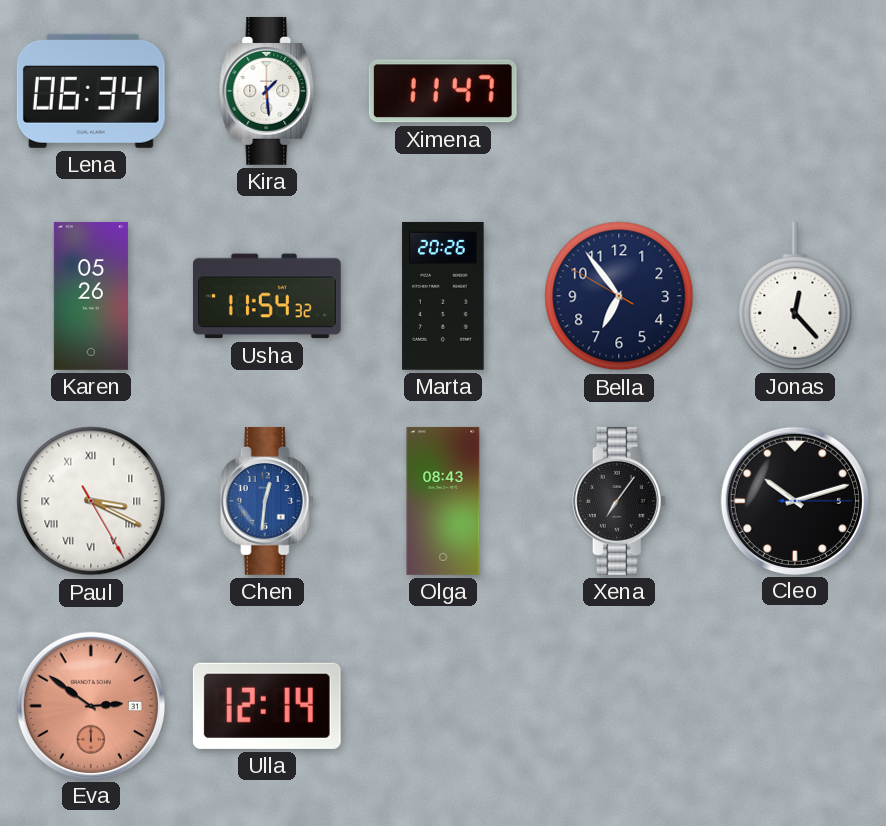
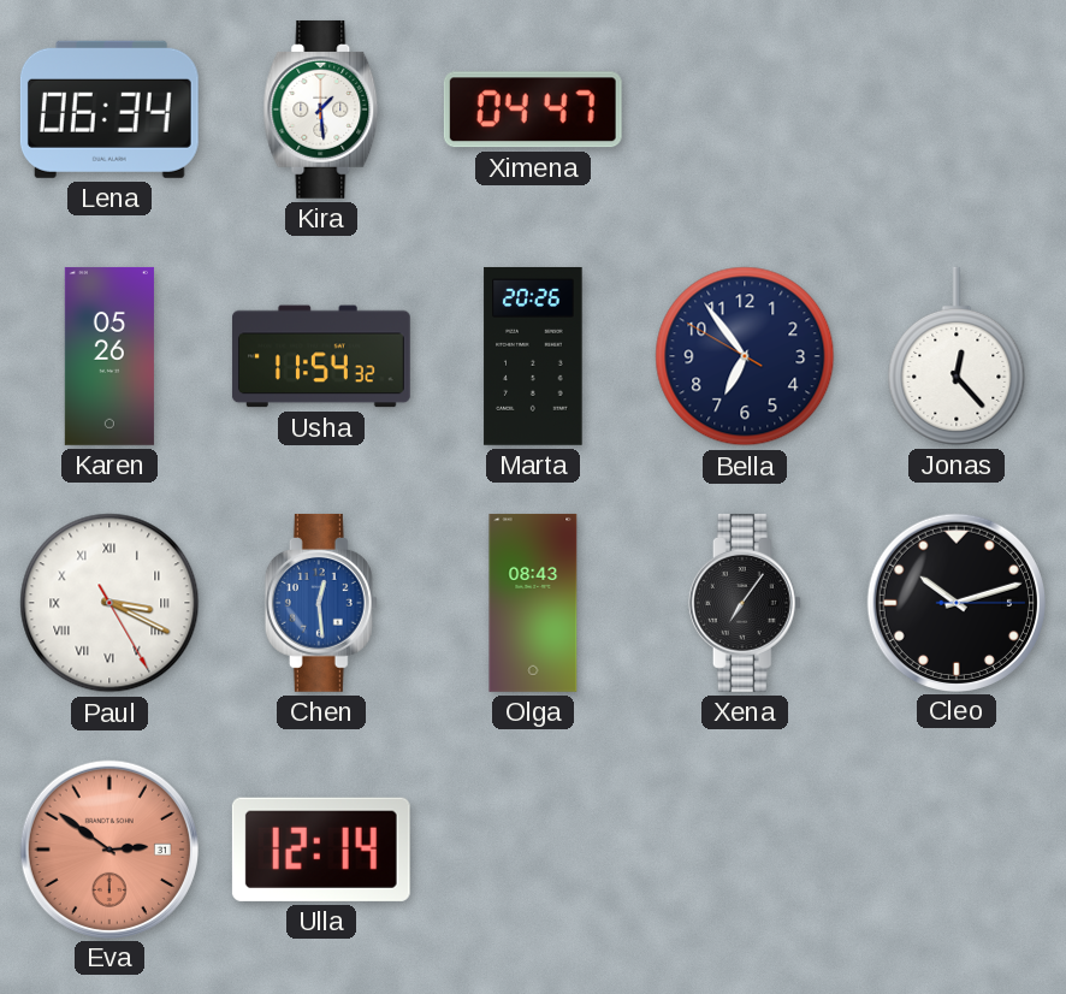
Ximena: 11:47 -> 04:47 (533, 110)
Chen: 12:31 -> 12:29 (321, 603)
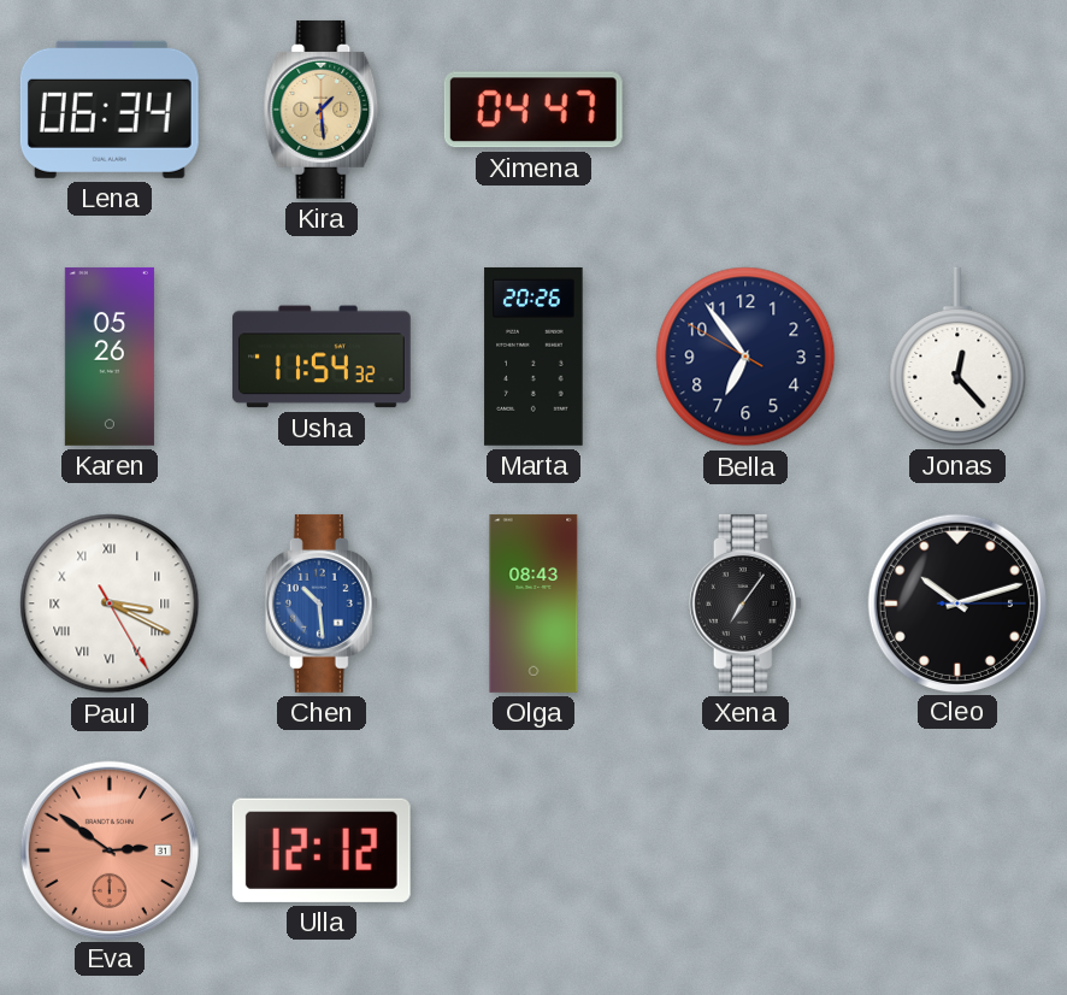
Kira dial: white -> champagne (322, 110)
Chen: 12:29 -> 10:29 (322, 604)
Ulla: 12:14 -> 12:12 (322, 850)
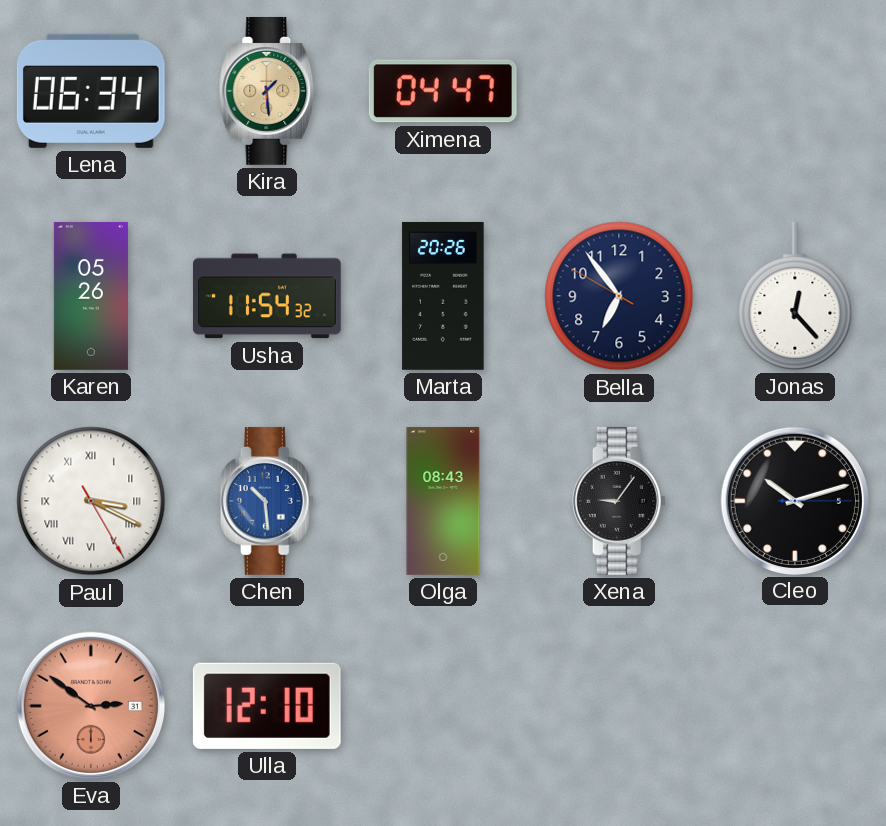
Xena: 7:06 -> 9:06 (619, 501)
Ulla: 12:12 -> 12:10 (267, 706)
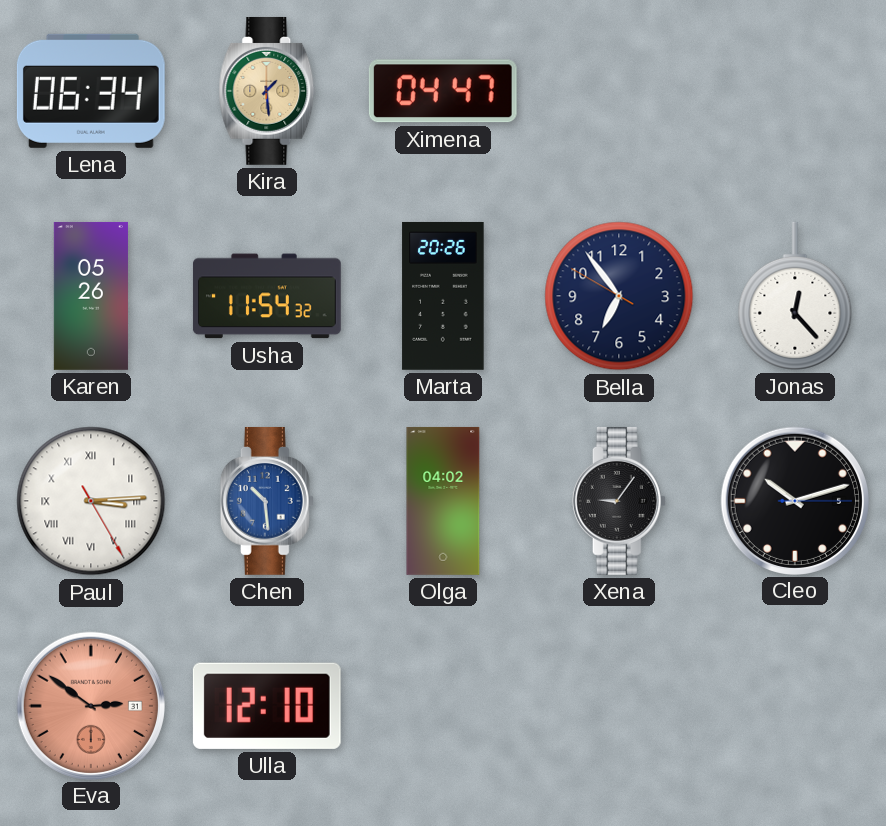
Paul: 3:19 -> 3:14 (91, 501)
Olga: 08:43 -> 04:02 (443, 501)
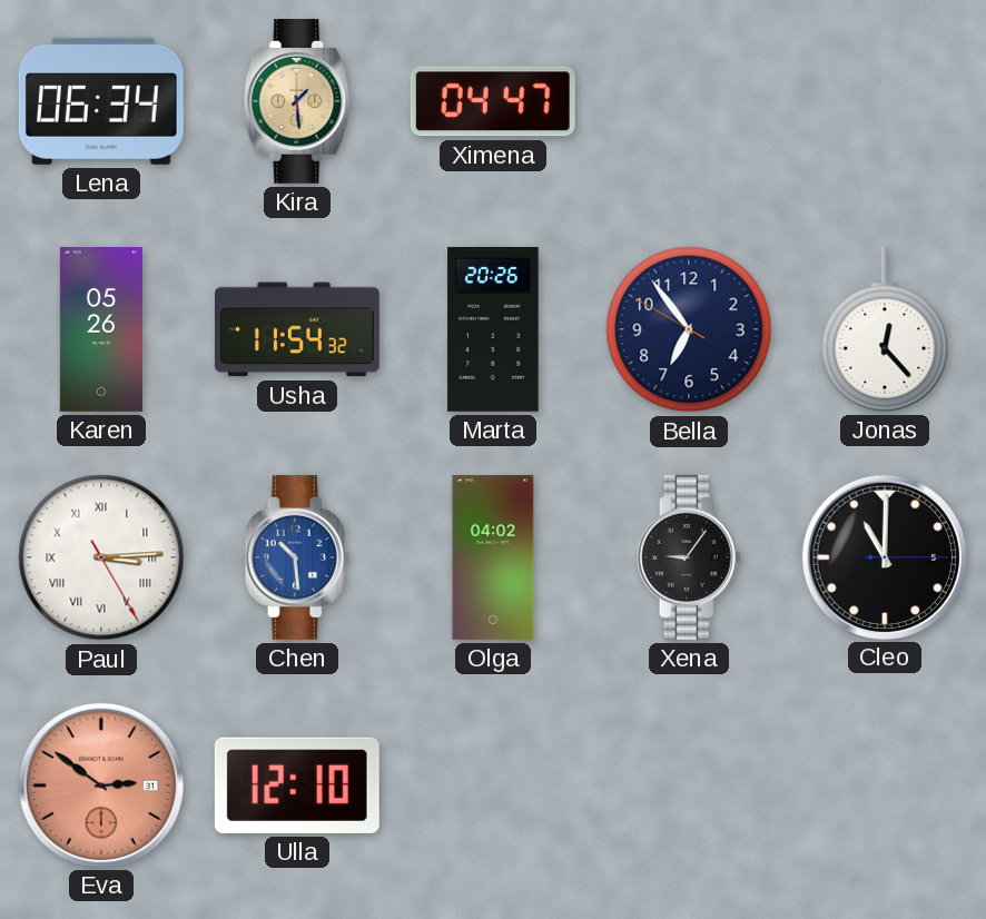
Cleo: 10:12 -> 11:00 (884, 556)
